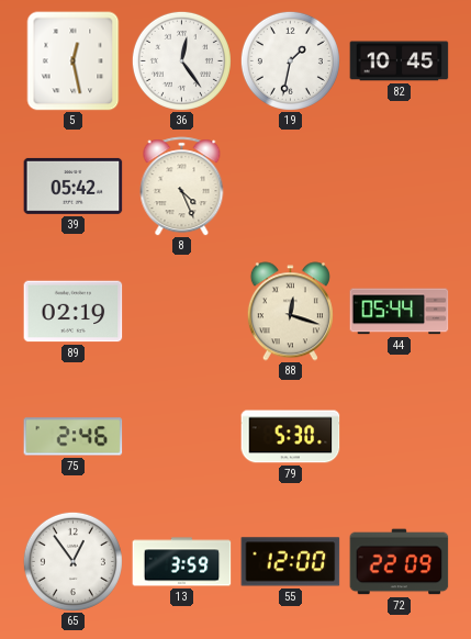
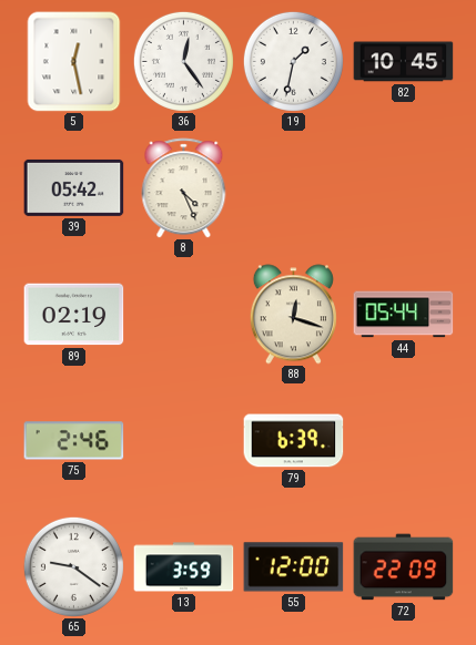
79: 5:30 -> 6:39 (294, 441)
65: 12:54 -> 9:21 (73, 566)
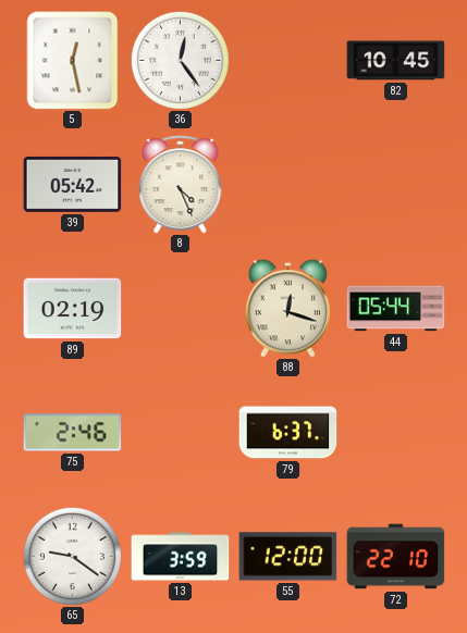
19: 1:32 -> none (293, 61)
79: 6:39 -> 6:37 (288, 433)
72: 22:09 -> 22:10 (396, 557)
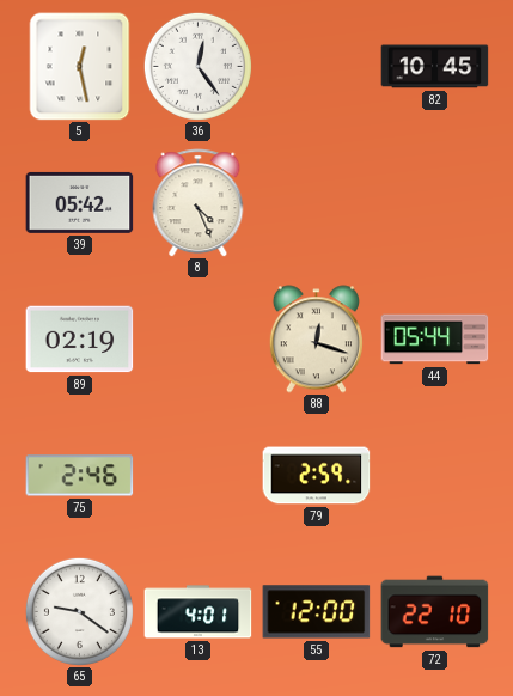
79: 6:37 -> 2:59 (317, 476)
13: 3:59 -> 4:01 (199, 612)
